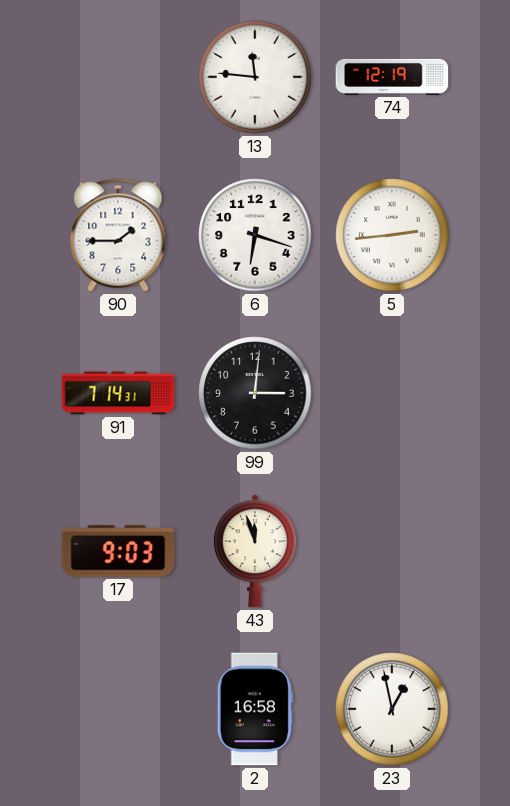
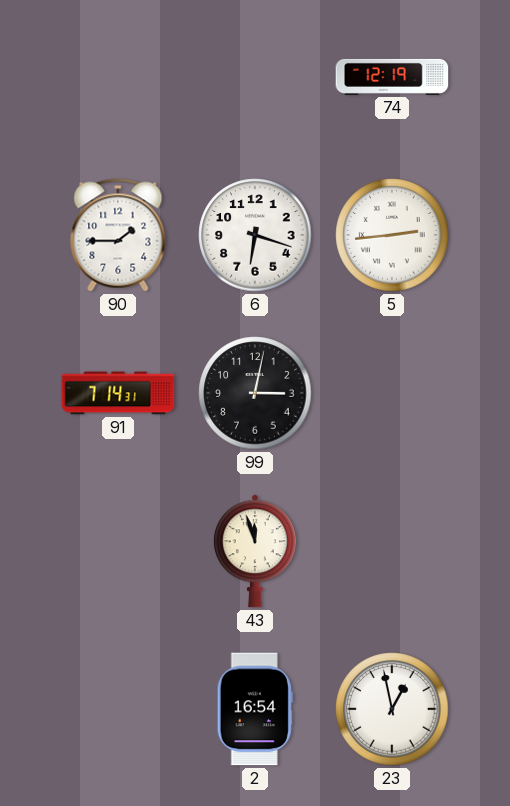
13: 11:46 -> none (255, 77)
99: 3:01 -> 3:02 (255, 393)
17: 9:03 -> none (118, 551)
2: 16:58 -> 16:54 (255, 709)
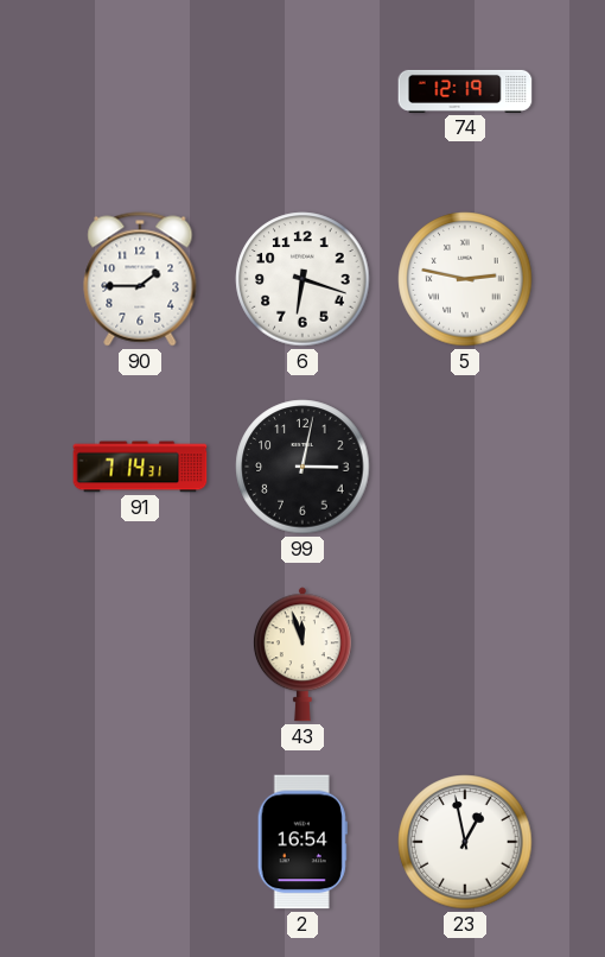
5: 2:44 -> 2:47 (465, 279)
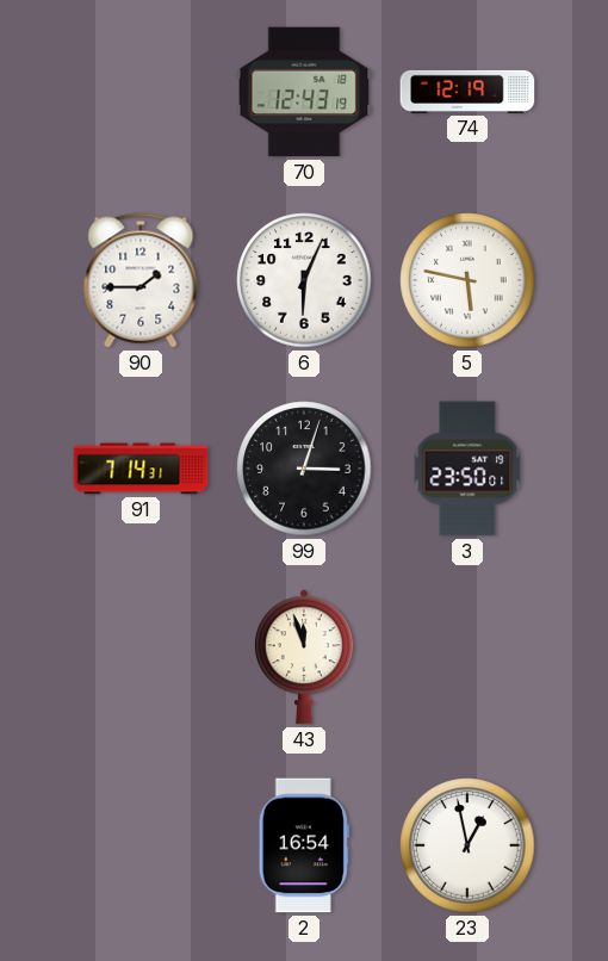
70: none -> 12:43 (304, 92)
6: 6:18 -> 6:04 (304, 280)
5: 2:47 -> 5:47 (467, 280)
99: 3:02 -> 3:03 (304, 469)
3: none -> 23:50 (467, 469)
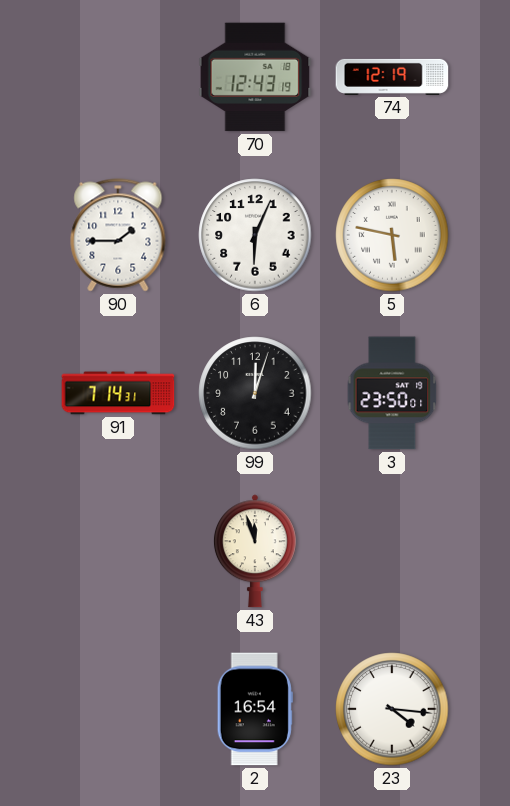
99: 3:03 -> 12:03 (255, 393)
23: 12:58 -> 4:16 (392, 709)
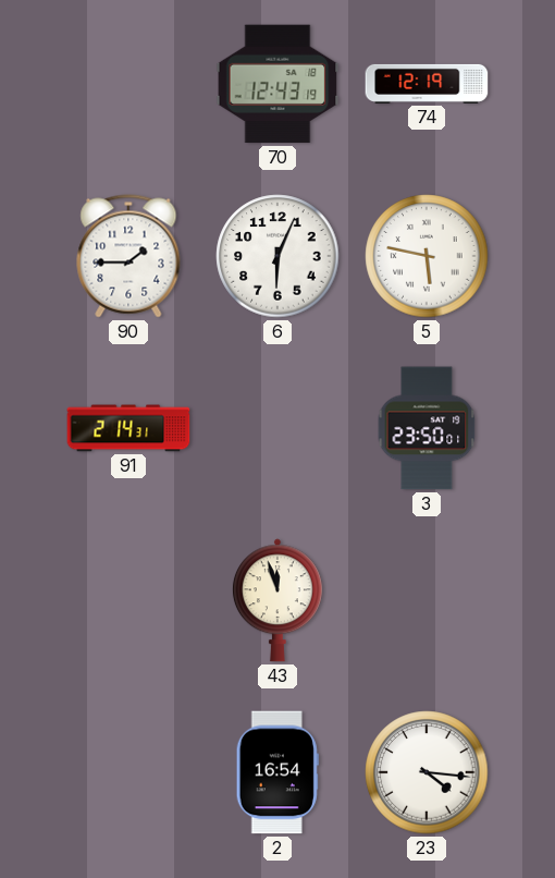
91: 7:14 -> 2:14 (128, 428)
99: 12:03 -> none (255, 393)
